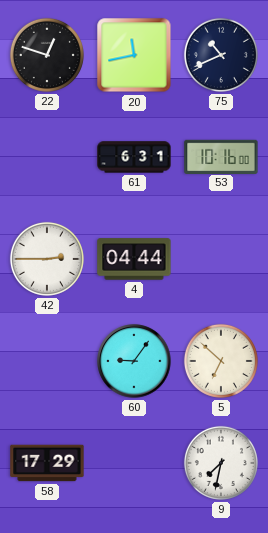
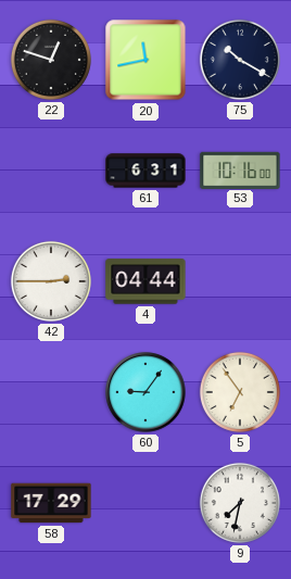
75: 10:41 -> 10:20 (240, 60)
5: 6:52 -> 6:54 (240, 392)
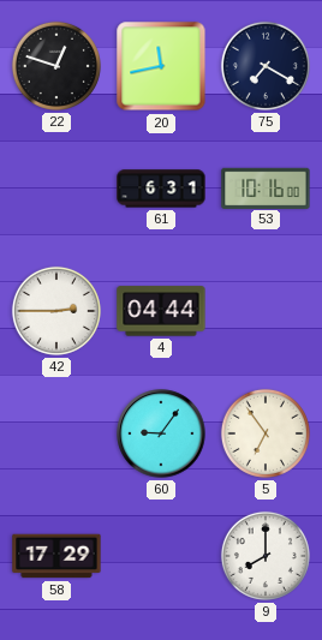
75: 10:20 -> 7:20 (266, 66)
9: 7:32 -> 8:00 (266, 556)
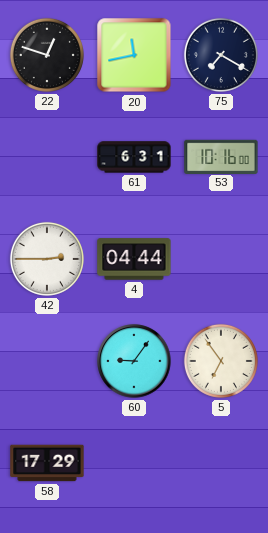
9: 8:00 -> none (266, 556)
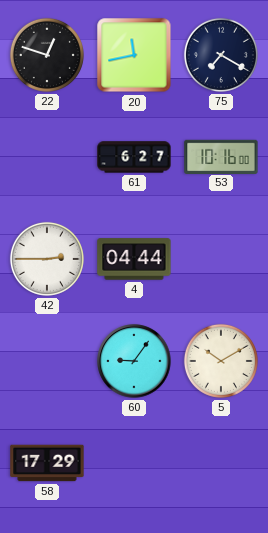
61: 6:31 -> 6:27 (134, 157)
5: 6:54 -> 10:10 (221, 361)
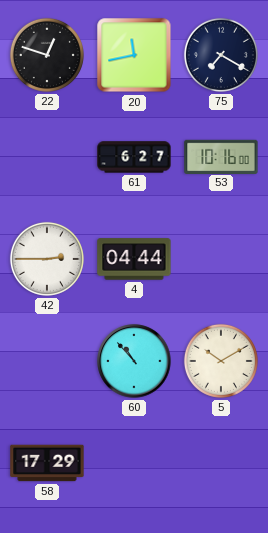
60: 9:06 -> 10:53 (134, 361)
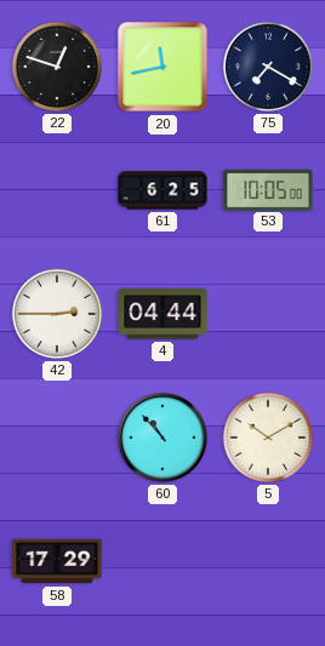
61: 6:27 -> 6:25 (162, 190)
53: 10:16 -> 10:05 (268, 189)
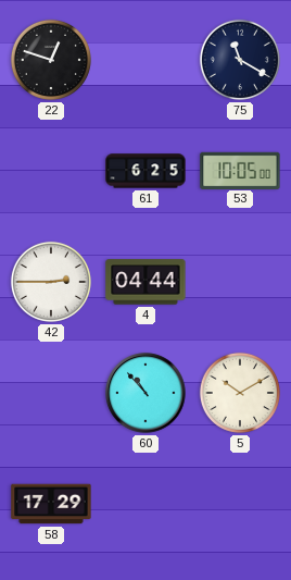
20: 11:43 -> none (162, 67)
75: 7:20 -> 11:20 (240, 60)
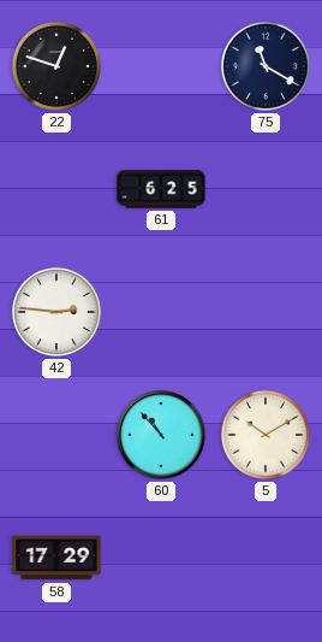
53: 10:05 -> none (240, 170)
42: 2:45 -> 2:46 (56, 312)
4: 04:44 -> none (145, 282)
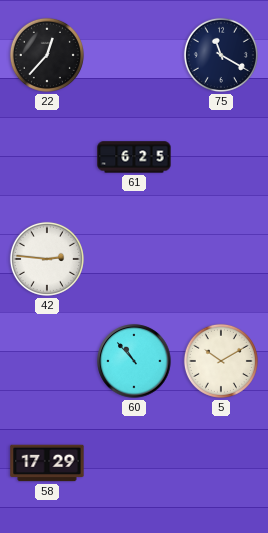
22: 12:48 -> 12:37 (47, 55)
